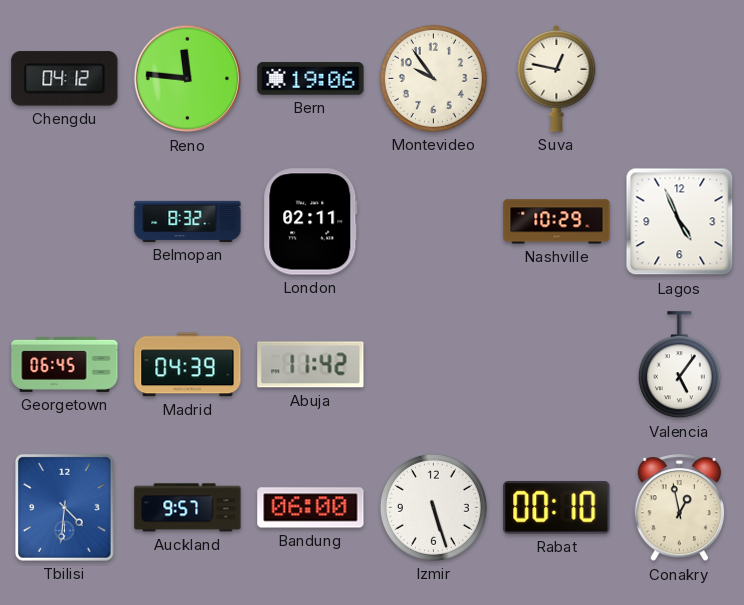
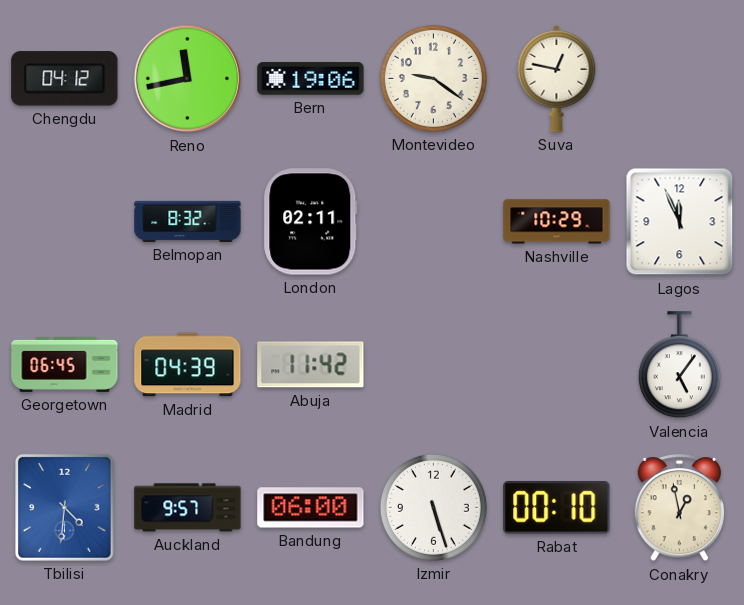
Reno: 11:46 -> 11:43 (188, 79)
Montevideo: 9:54 -> 9:21 (433, 78)
Lagos: 4:56 -> 11:56 (680, 222)
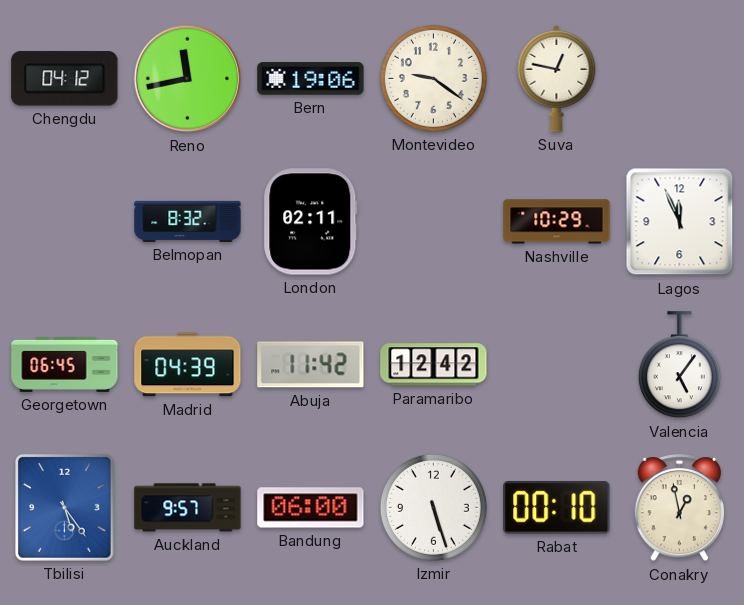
Paramaribo: none -> 12:42 (434, 365)
Tbilisi: 4:31 -> 5:24 (64, 507)
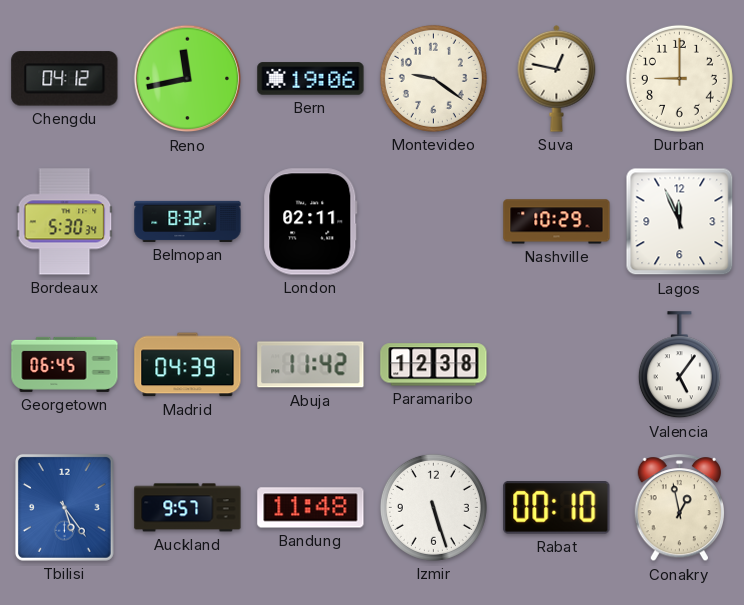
Durban: none -> 9:00 (679, 78)
Bordeaux: none -> 5:30 (65, 222)
Paramaribo: 12:42 -> 12:38 (434, 365)
Bandung: 06:00 -> 11:48 (311, 508)
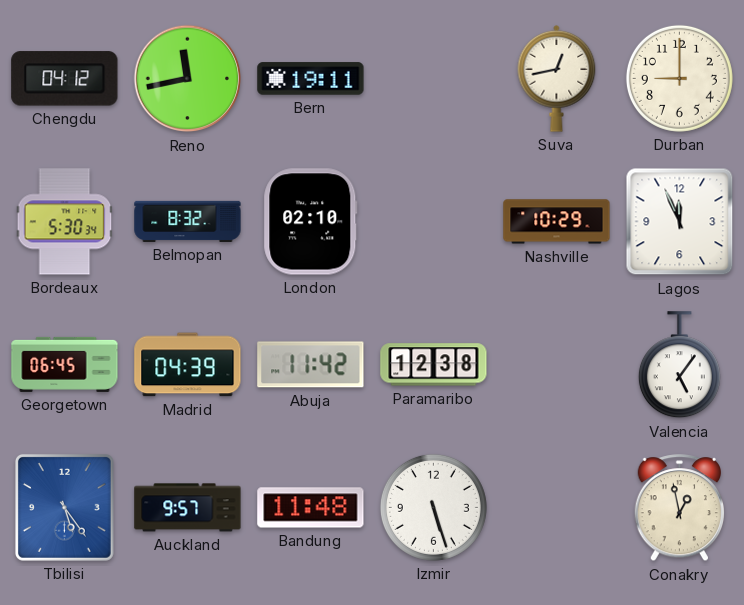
Bern: 19:06 -> 19:11 (311, 79)
Montevideo: 9:21 -> none (433, 78)
Suva: 12:47 -> 12:43 (557, 78)
London: 02:11 -> 02:10 (311, 222)
Rabat: 00:10 -> none (557, 508)
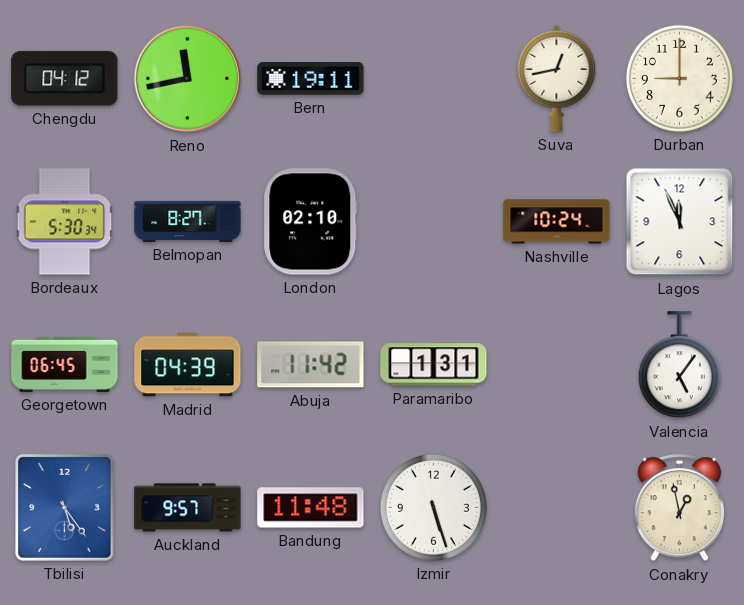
Belmopan: 8:32 -> 8:27 (188, 221)
Nashville: 10:29 -> 10:24 (557, 222)
Paramaribo: 12:38 -> 1:31 (434, 365)
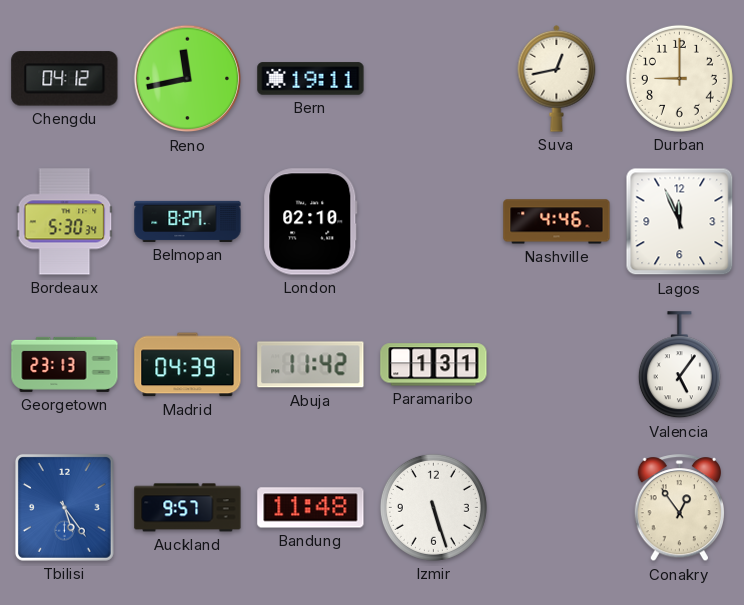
Nashville: 10:24 -> 4:46 (557, 222)
Georgetown: 06:45 -> 23:13 (65, 364)
Conakry: 12:58 -> 12:54 (679, 508)
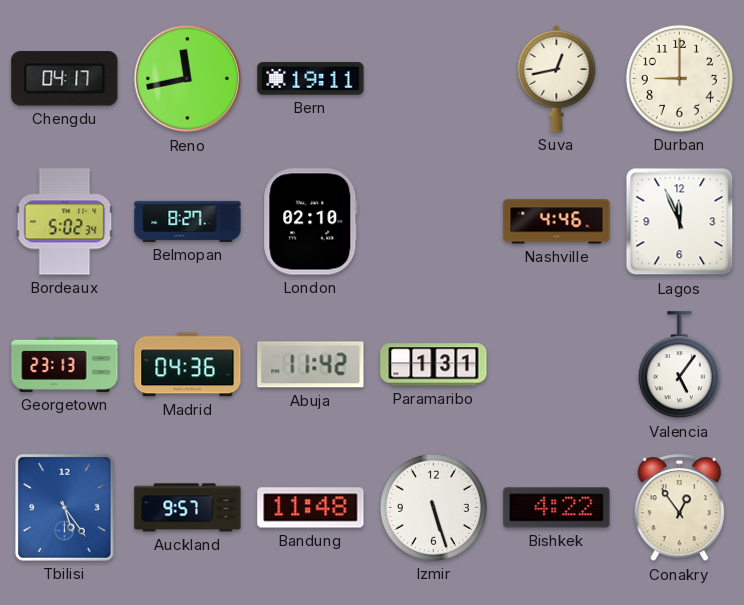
Chengdu: 04:12 -> 04:17 (65, 79)
Bordeaux: 5:30 -> 5:02 (65, 222)
Madrid: 04:39 -> 04:36 (188, 365)
Bishkek: none -> 4:22 (557, 508)
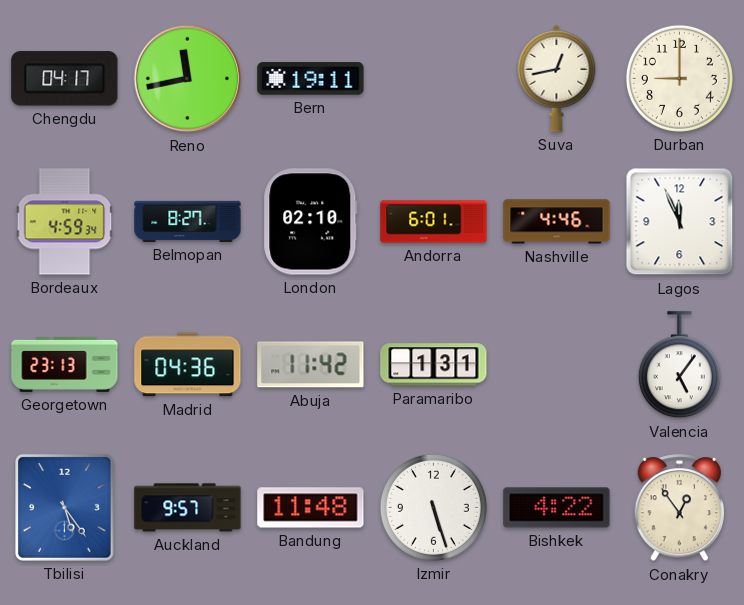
Bordeaux: 5:02 -> 4:59 (65, 222)
Andorra: none -> 6:01 (434, 222)
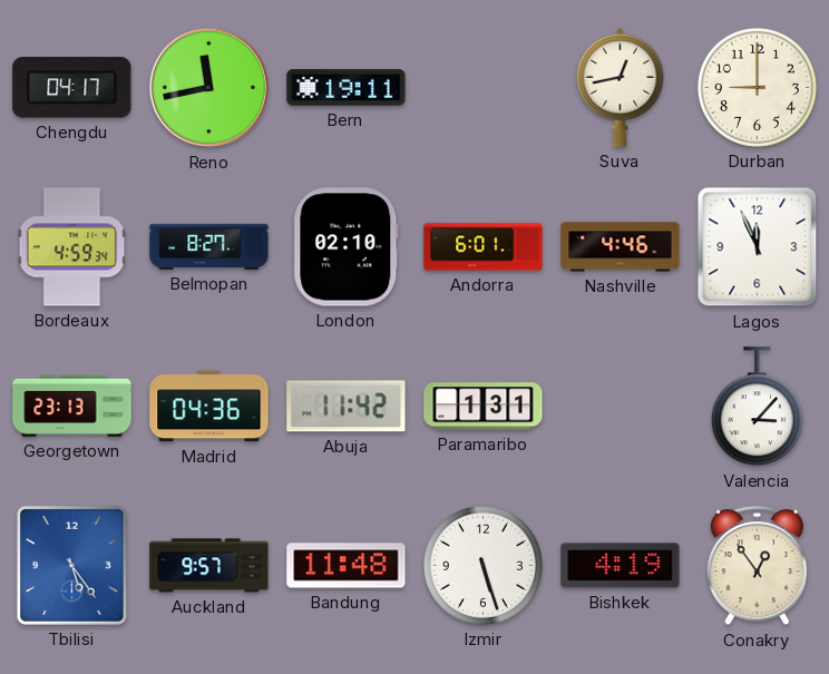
Valencia: 5:06 -> 3:07 (757, 407)
Bishkek: 4:22 -> 4:19 (621, 566)
